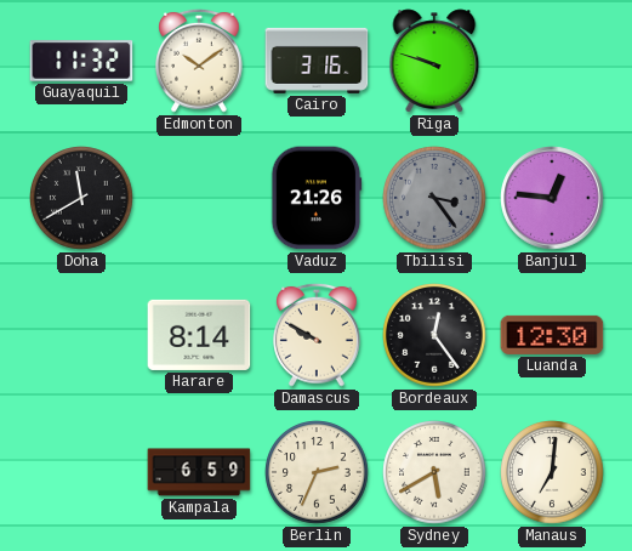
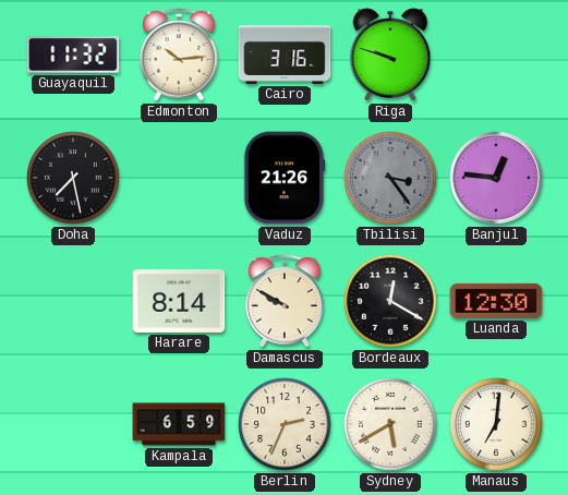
Edmonton: 10:09 -> 10:14 (179, 55)
Doha: 11:40 -> 7:28 (73, 178)
Bordeaux: 12:24 -> 12:20 (390, 301)
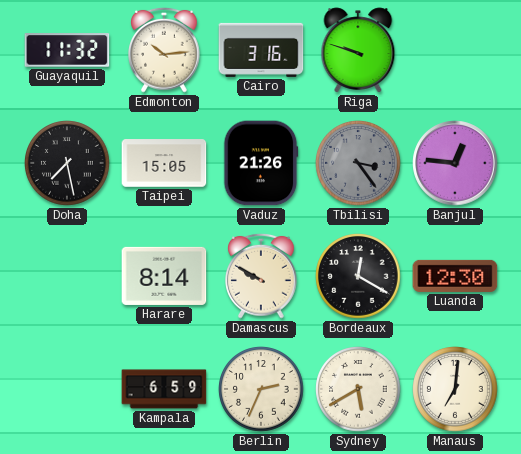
Taipei: none -> 15:05 (164, 163)
